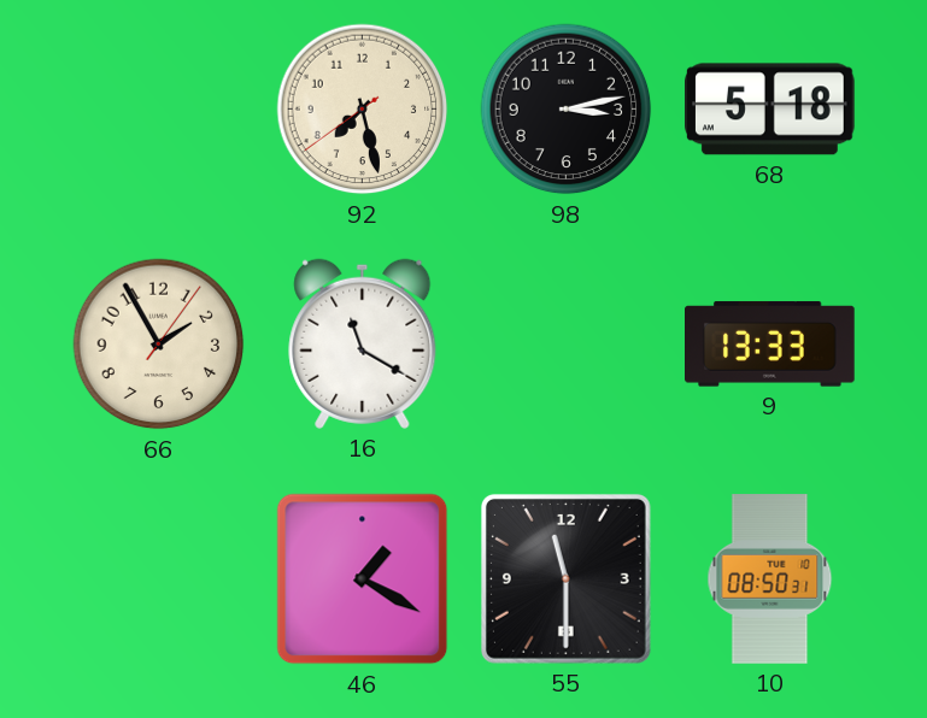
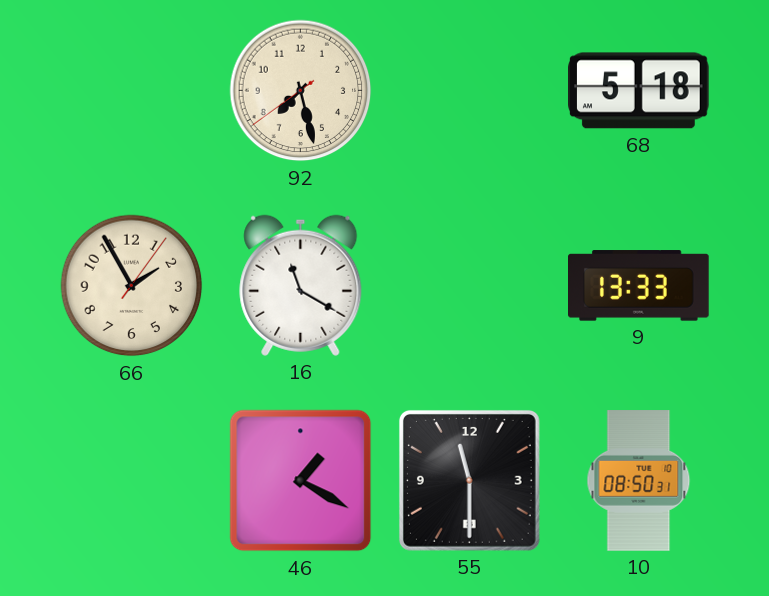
98: 3:13 -> none (567, 110)
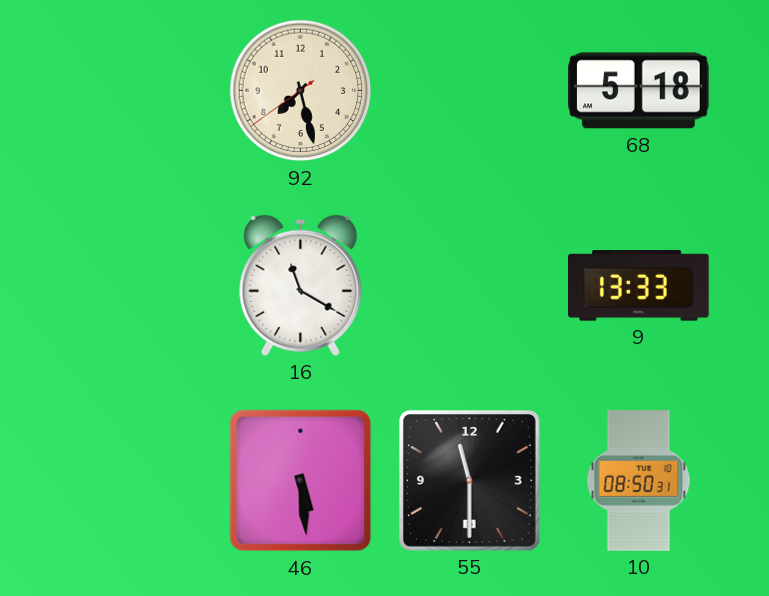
66: 1:55 -> none (132, 286)
46: 1:20 -> 5:29 (301, 481)
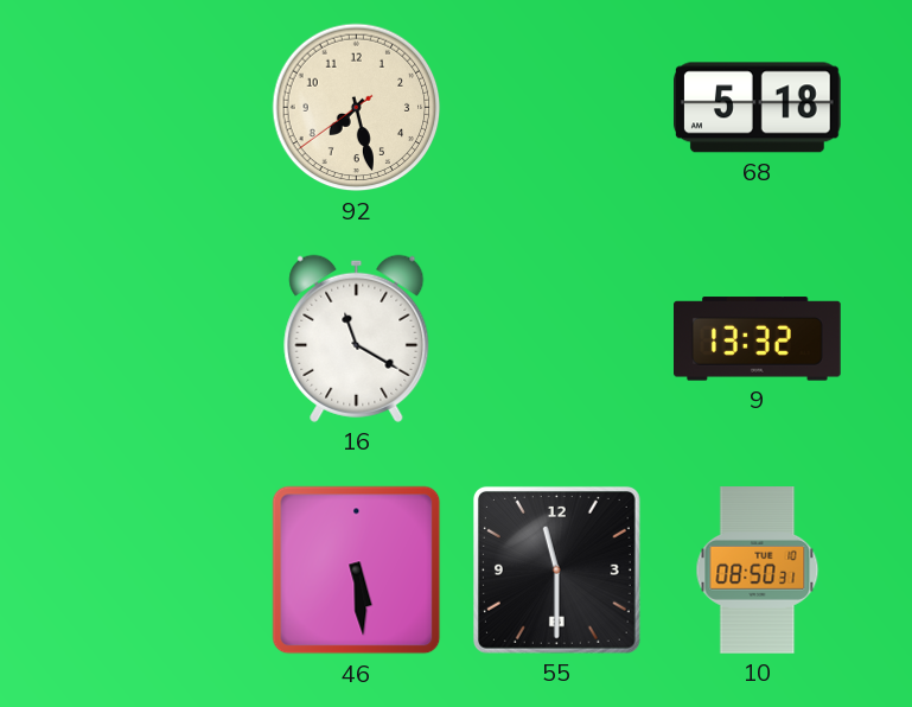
9: 13:33 -> 13:32 (758, 339)
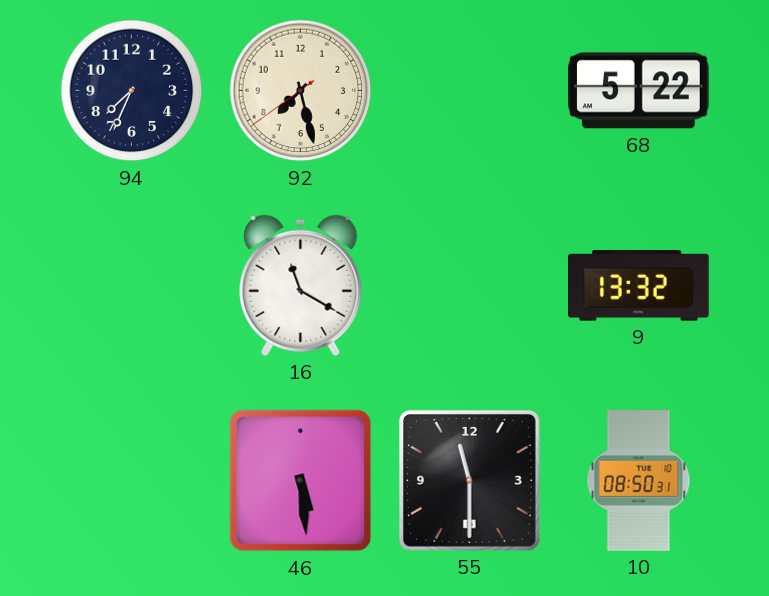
94: none -> 7:34 (132, 91)
68: 5:18 -> 5:22 (639, 91)
